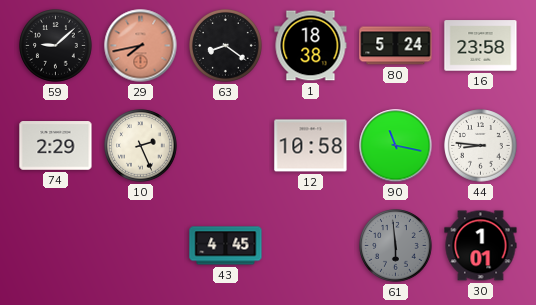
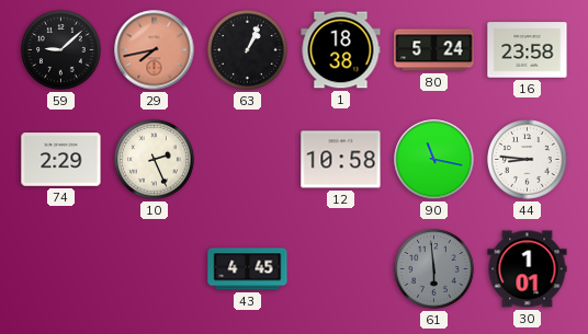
63: 8:21 -> 1:04 (248, 50)
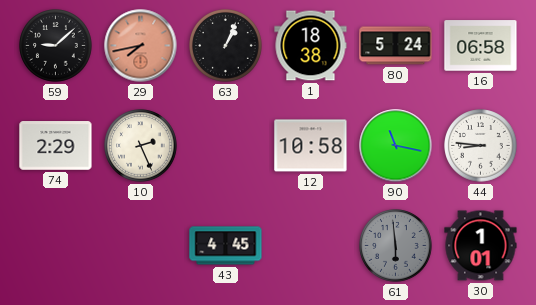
16: 23:58 -> 06:58 (481, 46)
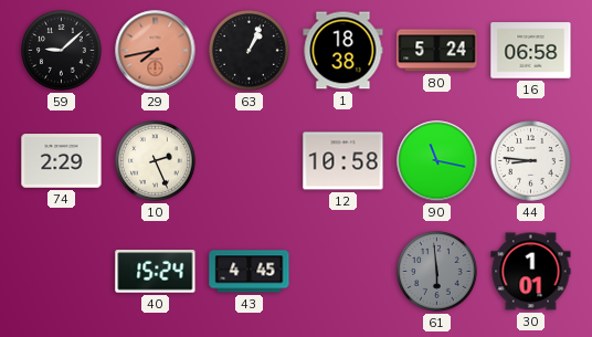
40: none -> 15:24 (156, 272)
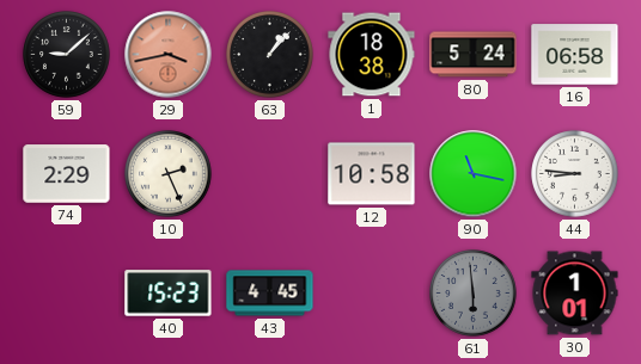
29: 7:43 -> 3:43 (169, 55)
63: 1:04 -> 1:07 (270, 55)
40: 15:24 -> 15:23 (169, 294)
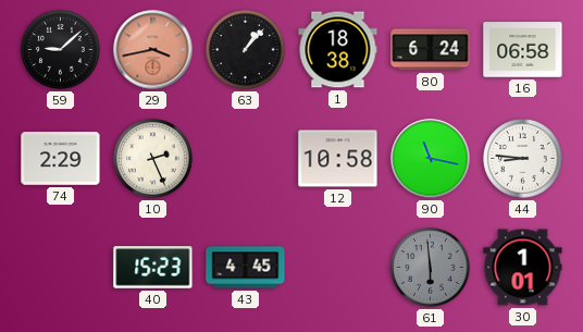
80: 5:24 -> 6:24 (431, 50)
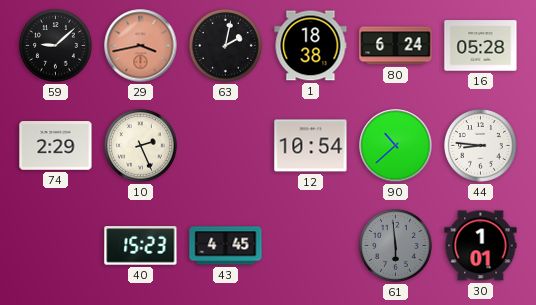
63: 1:07 -> 2:02 (226, 46)
16: 06:58 -> 05:28 (481, 46)
12: 10:58 -> 10:54 (311, 146)
90: 11:17 -> 10:38 (396, 146)
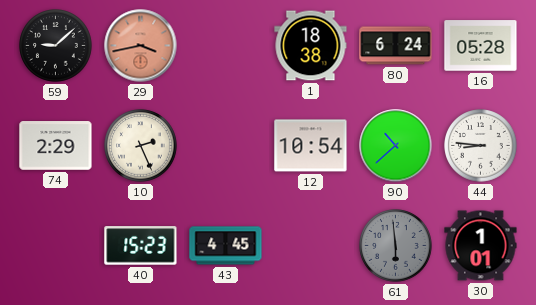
63: 2:02 -> none (226, 46)
